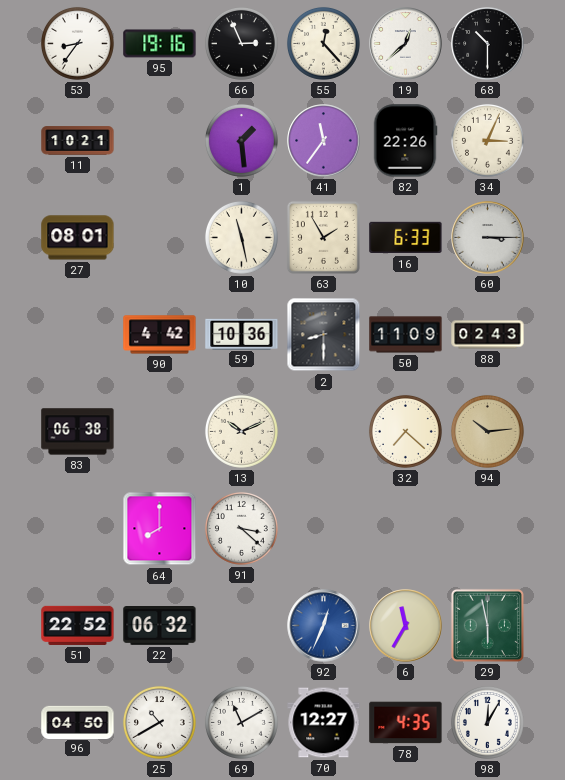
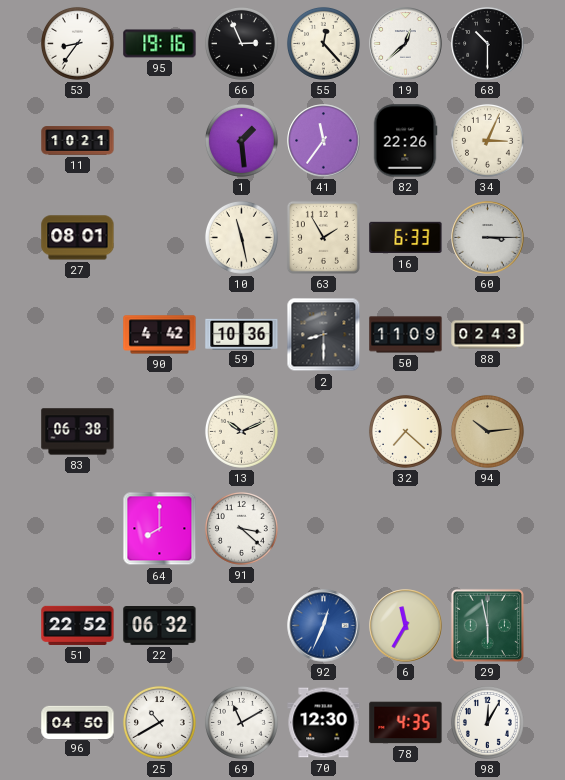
70: 12:27 -> 12:30 (324, 723)
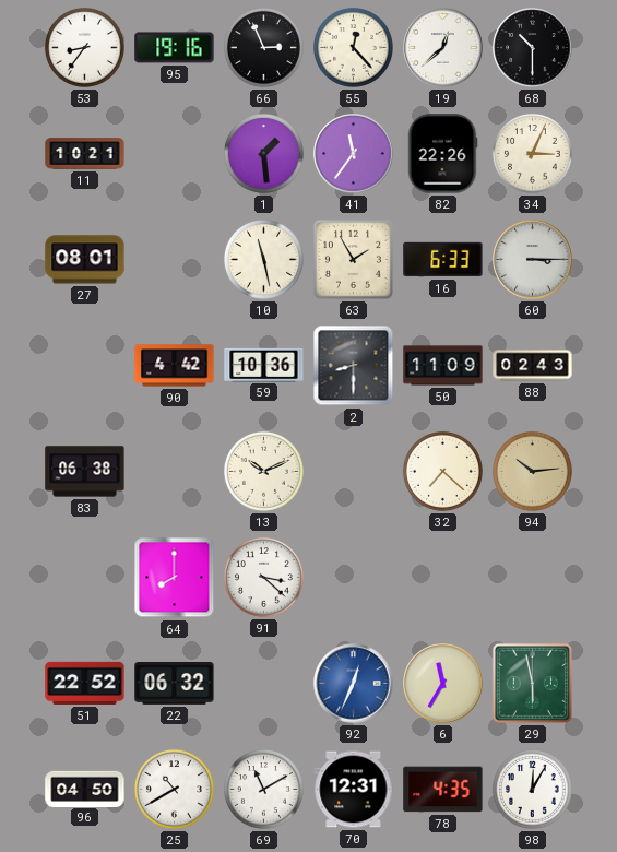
70: 12:30 -> 12:31 (354, 790)
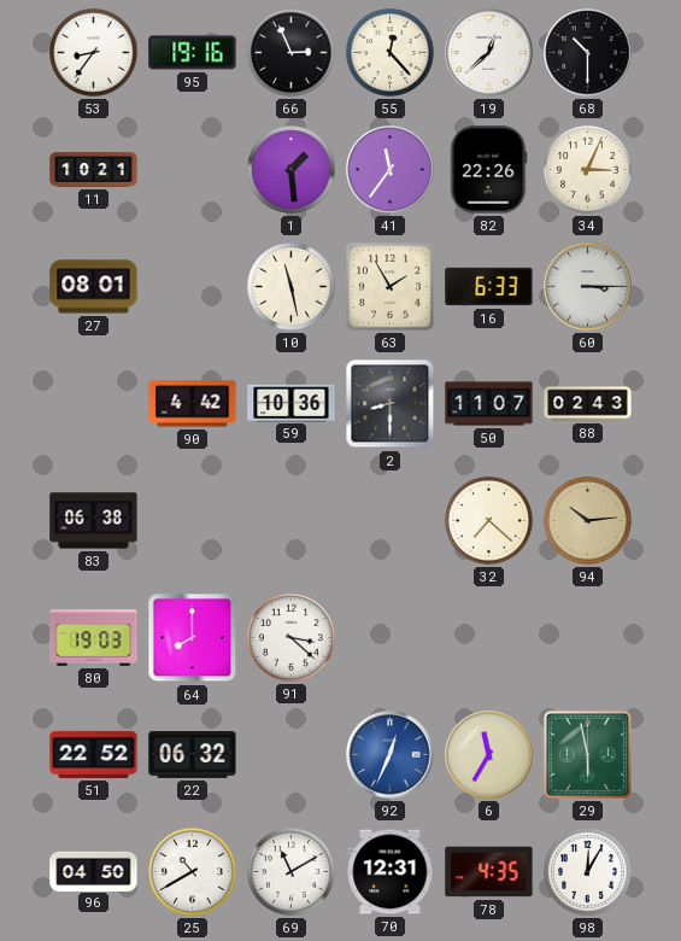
50: 11:09 -> 11:07 (489, 404)
13: 10:11 -> none (263, 471)
80: none -> 19:03 (94, 638)
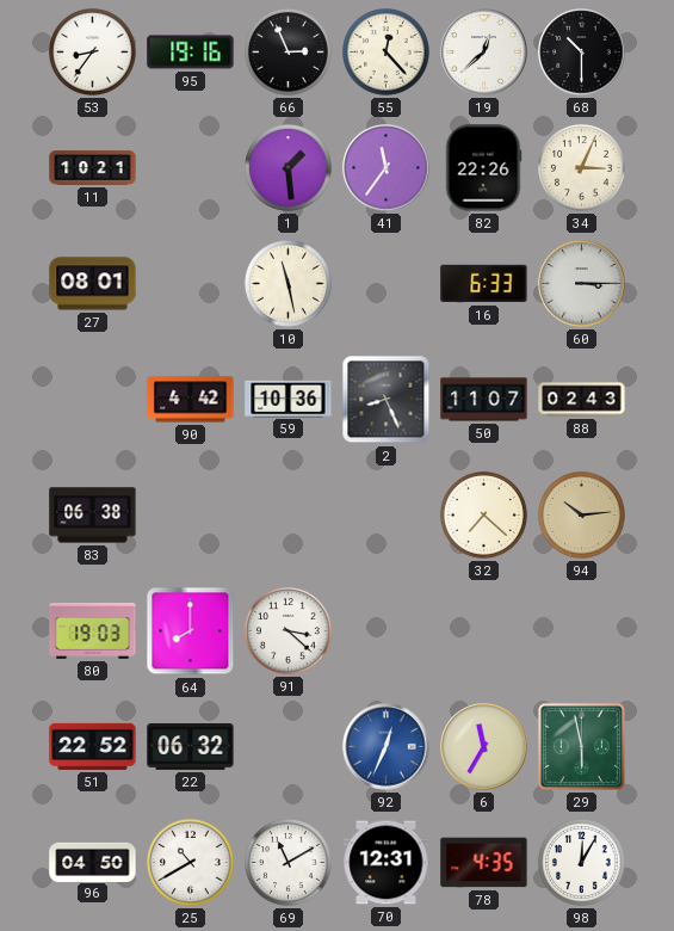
63: 1:55 -> none (389, 286)
2: 8:30 -> 8:26 (387, 400)
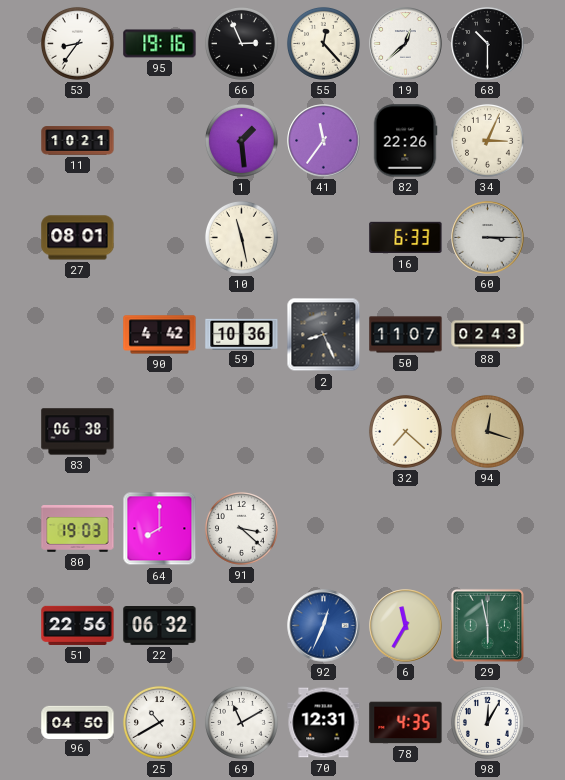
94: 10:14 -> 12:18 (487, 431)
51: 22:52 -> 22:56 (78, 625)
